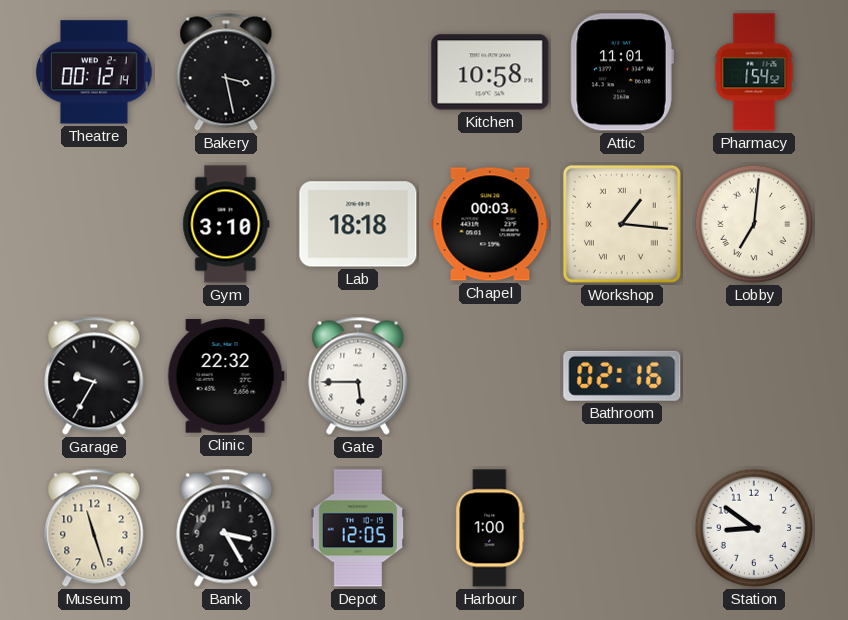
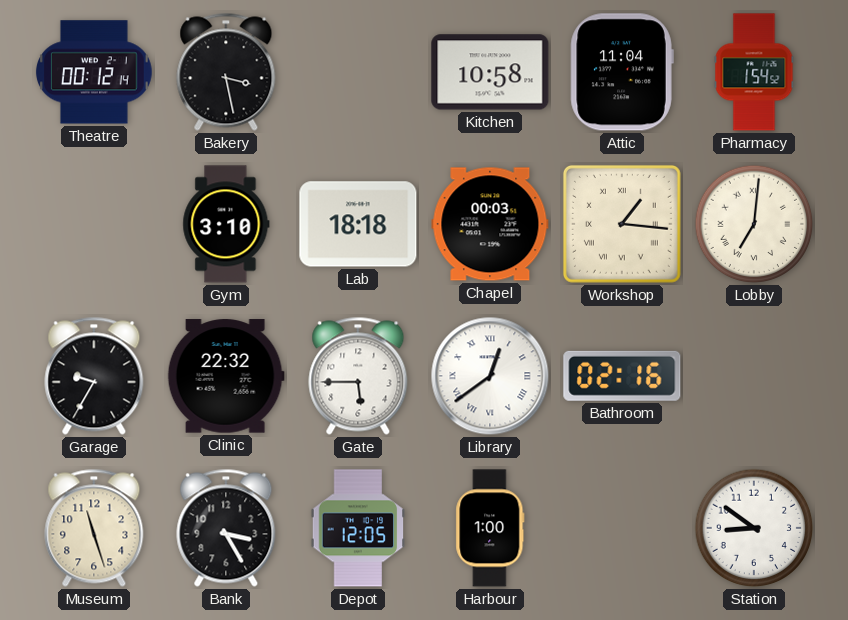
Attic: 11:01 -> 11:04 (622, 72)
Library: none -> 12:39 (490, 376)
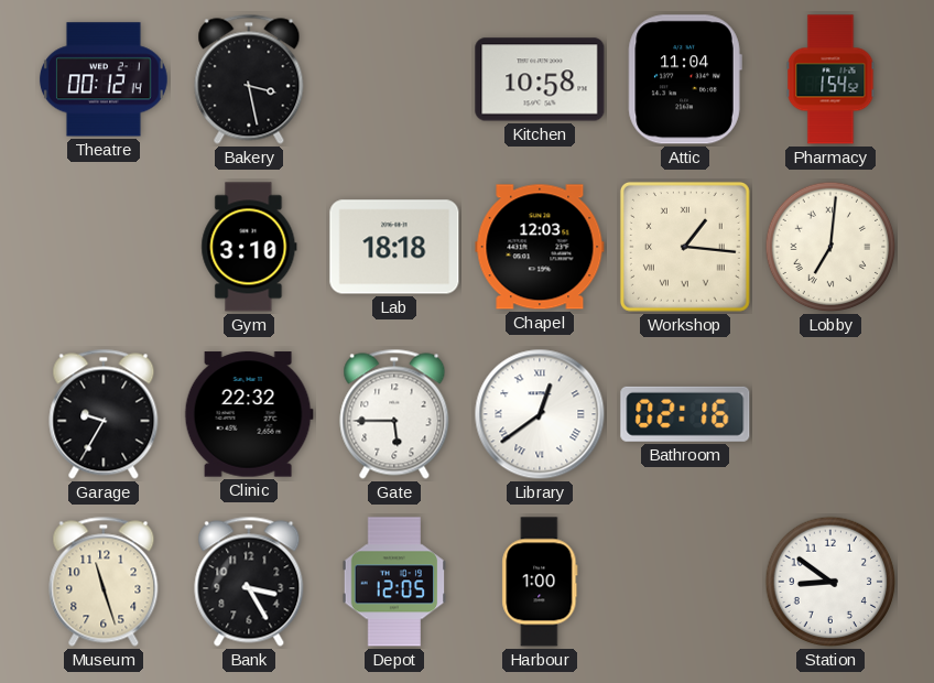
Chapel: 00:03 -> 12:03 (540, 247)
